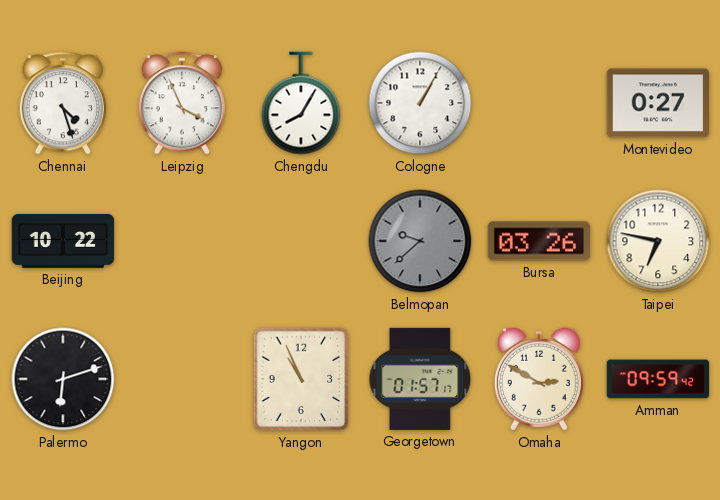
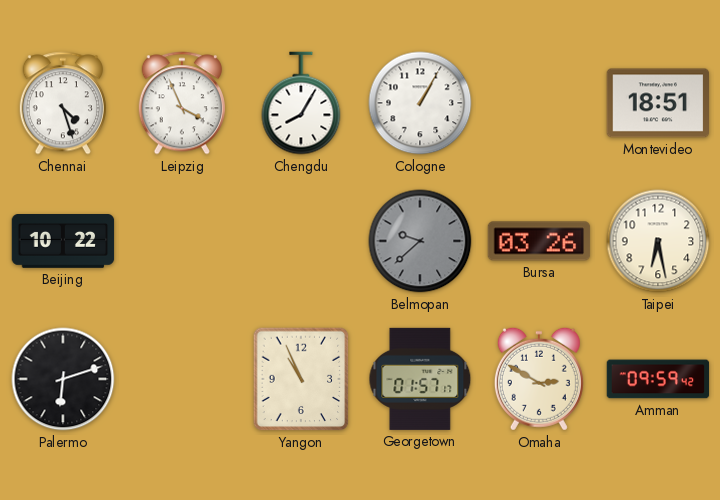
Montevideo: 0:27 -> 18:51 (658, 103)
Taipei: 6:47 -> 6:28 (658, 241)
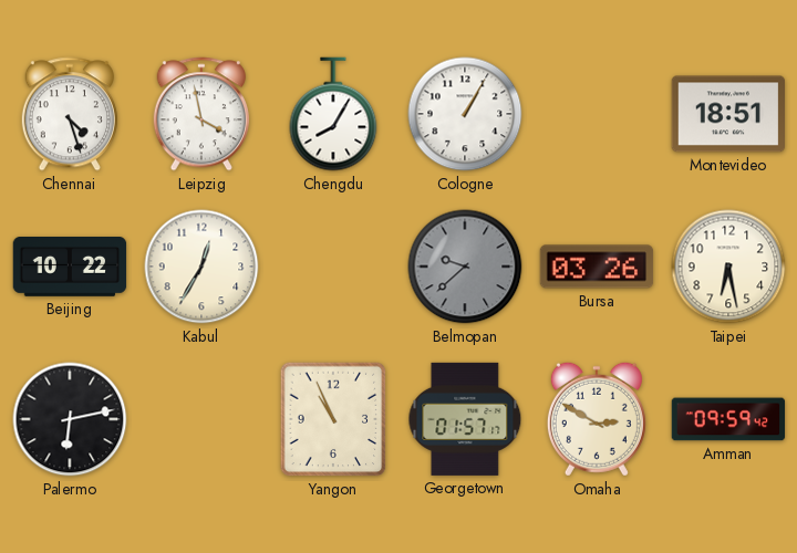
Leipzig: 3:56 -> 3:58 (201, 114)
Kabul: none -> 12:35 (201, 267)
Palermo: 6:12 -> 6:13 (70, 419)
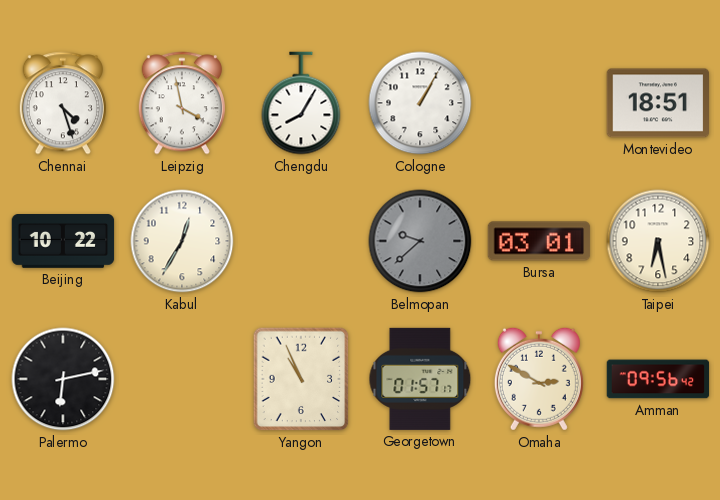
Bursa: 03:26 -> 03:01 (539, 241)
Amman: 09:59 -> 09:56 (658, 379)
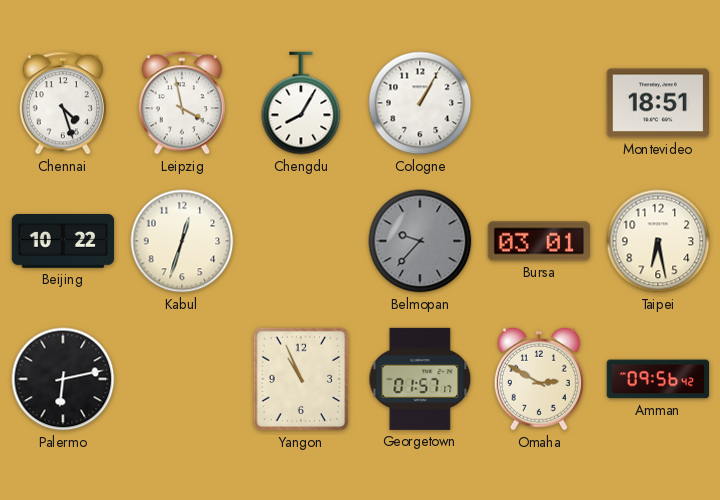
Kabul: 12:35 -> 12:33 (182, 241)
Belmopan: 9:38 -> 9:37 (420, 241)
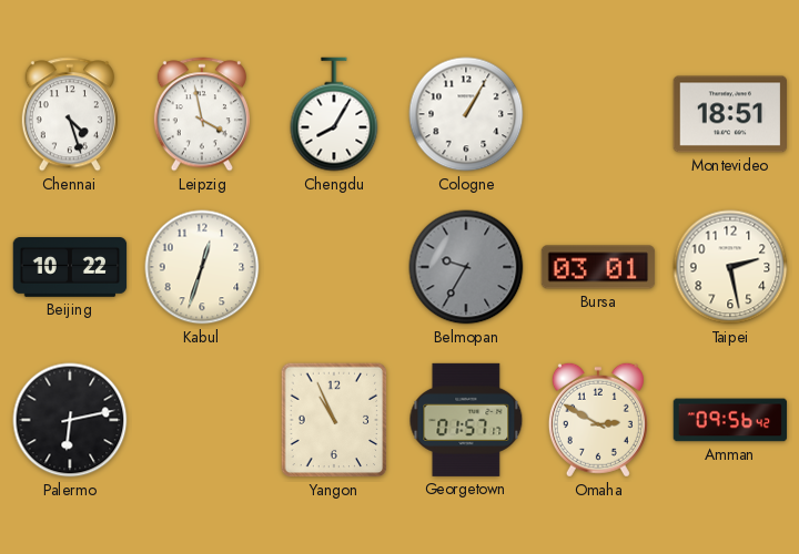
Belmopan: 9:37 -> 9:35 (466, 267)
Taipei: 6:28 -> 2:28 (730, 267)
